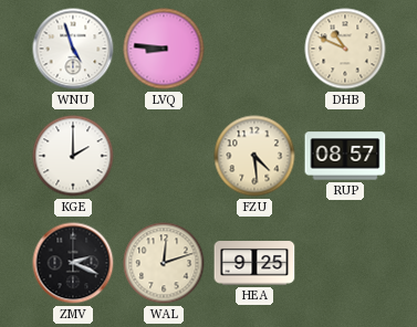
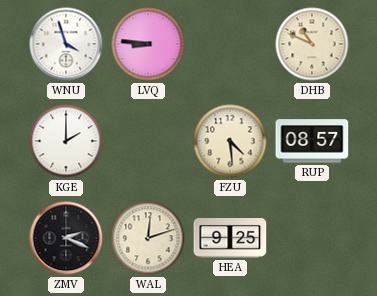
WNU: 4:57 -> 3:57 (66, 44)
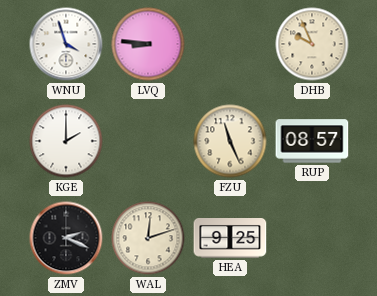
DHB: 10:49 -> 9:56 (312, 44)
FZU: 4:29 -> 11:26 (230, 141)
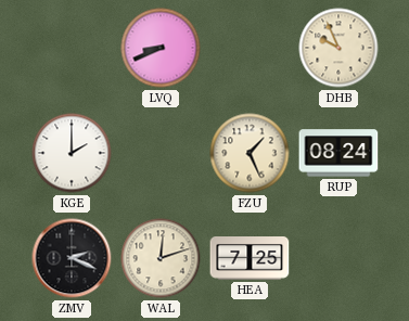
WNU: 3:57 -> none (66, 44)
LVQ: 8:46 -> 8:41 (161, 48)
FZU: 11:26 -> 1:26 (250, 153)
RUP: 08:57 -> 08:24 (338, 153)
HEA: 9:25 -> 7:25 (250, 259)
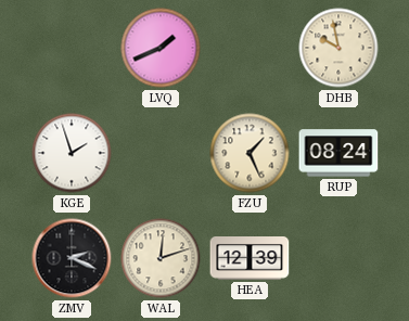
LVQ: 8:41 -> 1:41 (161, 48)
DHB: 9:56 -> 9:58 (338, 48)
KGE: 2:00 -> 1:57 (72, 153)
HEA: 7:25 -> 12:39 (250, 259)
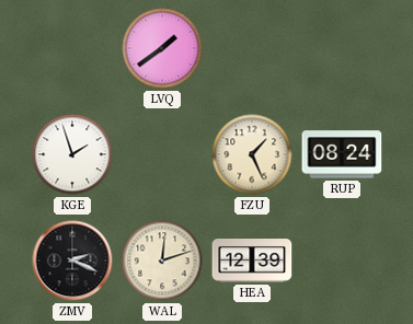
LVQ: 1:41 -> 1:39 (162, 48)
DHB: 9:58 -> none (338, 48)
